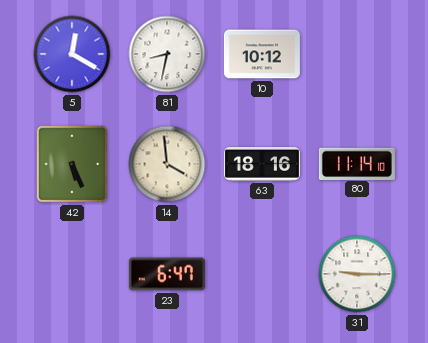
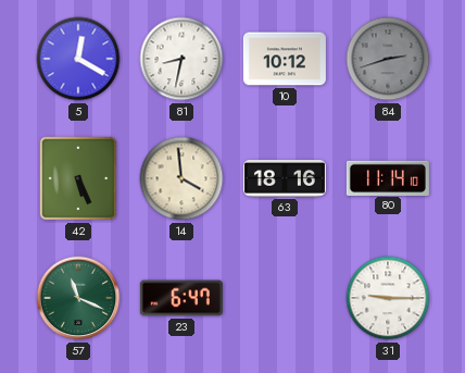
84: none -> 2:42 (388, 59)
57: none -> 11:19 (78, 298)
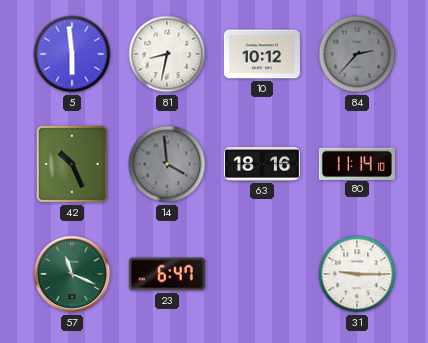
5: 12:20 -> 5:59 (72, 54)
84: 2:42 -> 2:37 (357, 54)
42: 5:26 -> 10:26 (72, 164)
14 dial: cream -> grey (167, 164)
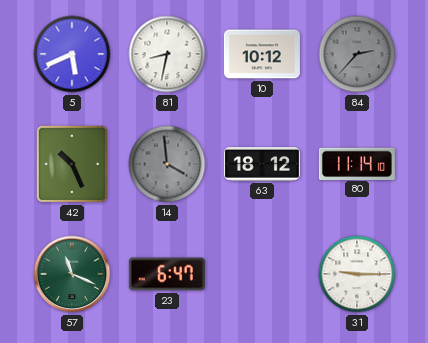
5: 5:59 -> 5:41 (72, 54)
63: 18:16 -> 18:12 (262, 165)
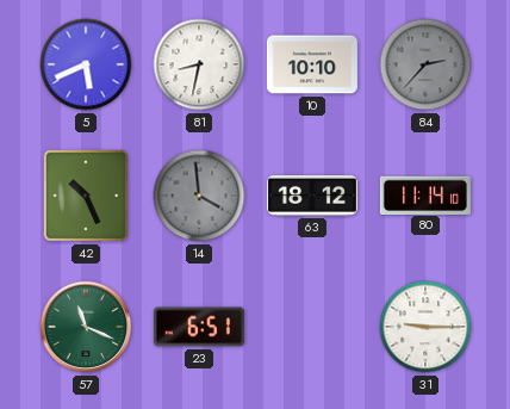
10: 10:12 -> 10:10 (312, 64)
23: 6:47 -> 6:51 (199, 327)
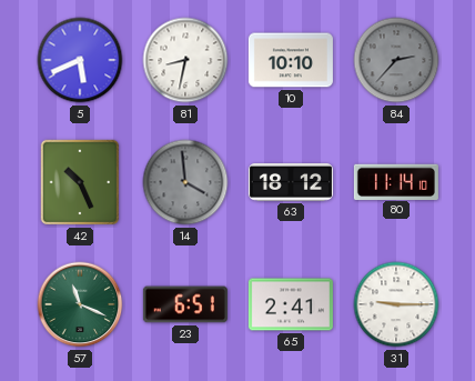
65: none -> 2:41 (291, 304)
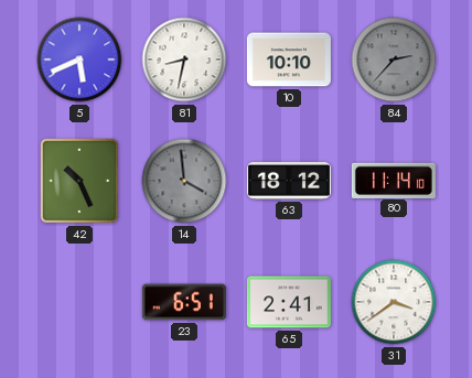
57: 11:19 -> none (80, 304)
31: 9:15 -> 3:39 (394, 302)
